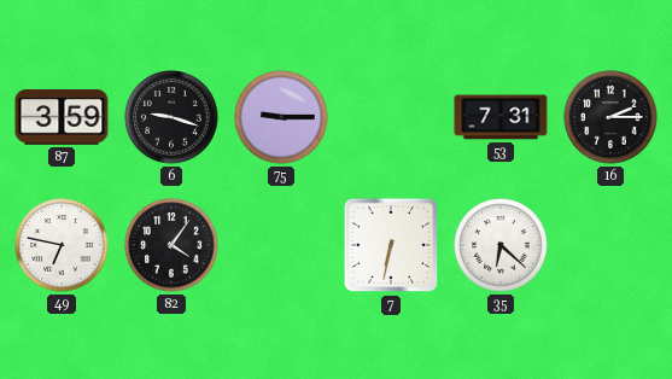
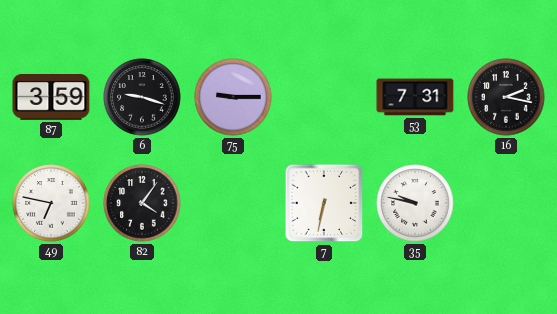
16: 2:15 -> 2:17 (506, 97)
35: 6:22 -> 9:47 (415, 203)
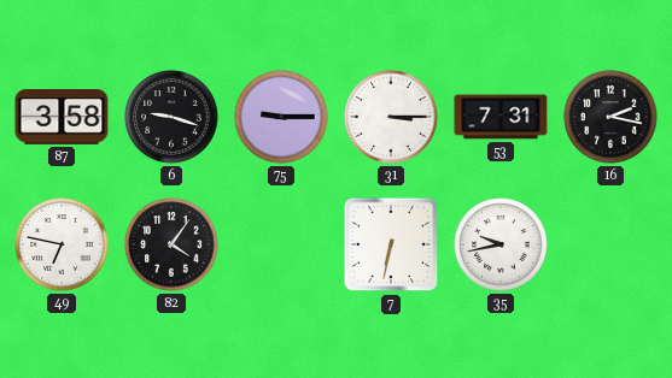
87: 3:59 -> 3:58 (62, 117)
31: none -> 3:15 (391, 117)
35: 9:47 -> 9:43 (501, 244)
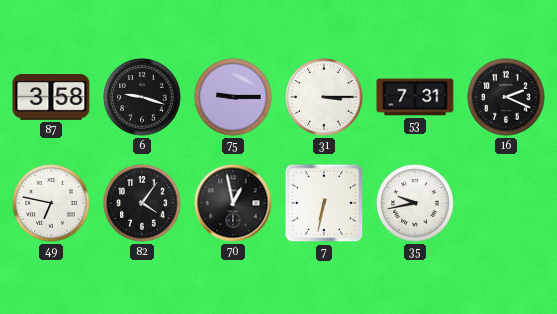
16: 2:17 -> 2:19 (506, 97)
70: none -> 12:58 (233, 203)
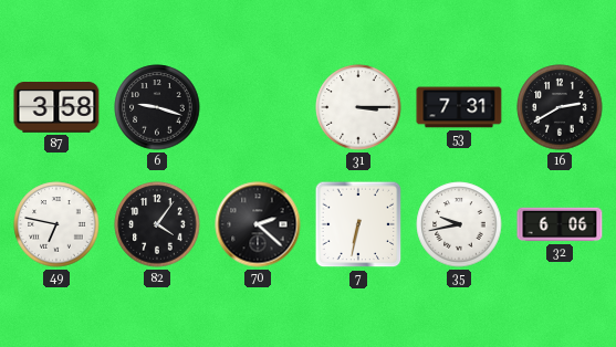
75: 9:15 -> none (233, 97)
16: 2:19 -> 2:40 (560, 107)
70: 12:58 -> 2:22 (258, 224)
32: none -> 6:06 (560, 224)
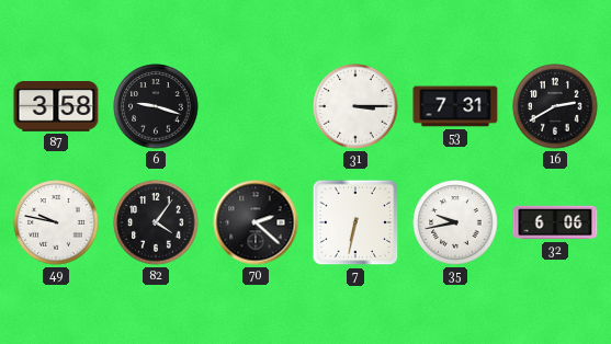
49: 6:47 -> 9:47 (56, 222)
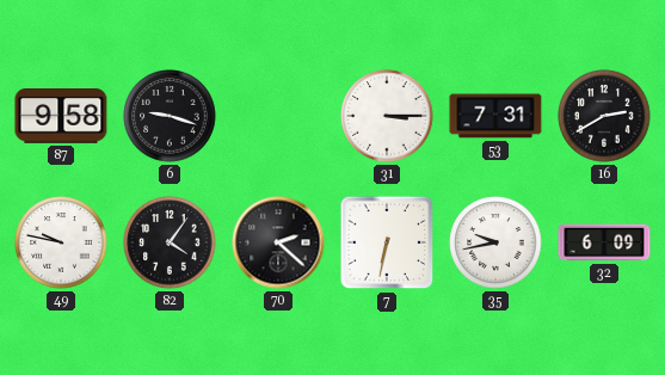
87: 3:58 -> 9:58 (61, 116)
32: 6:06 -> 6:09 (604, 242)
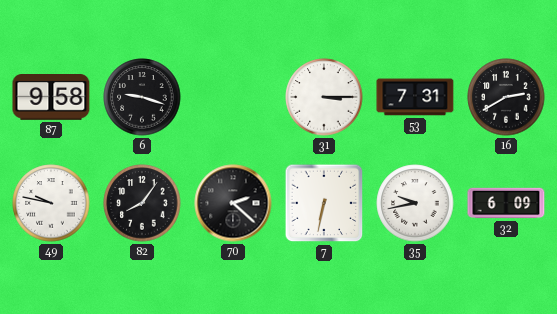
82: 4:06 -> 8:06 (142, 203)
